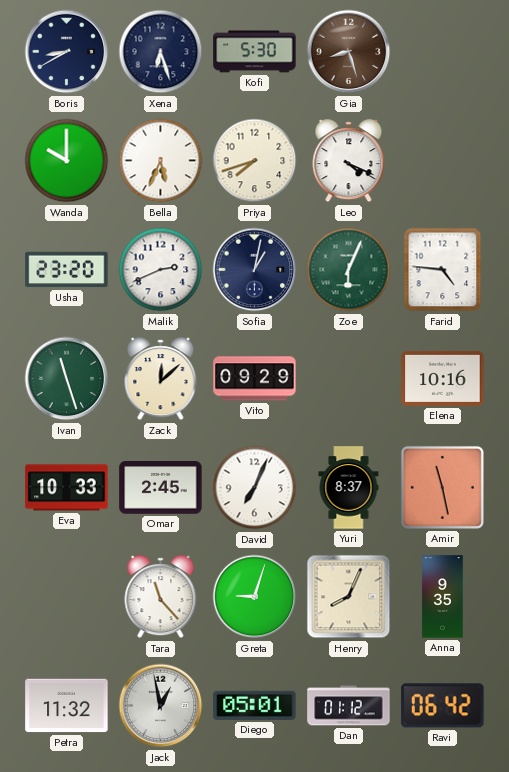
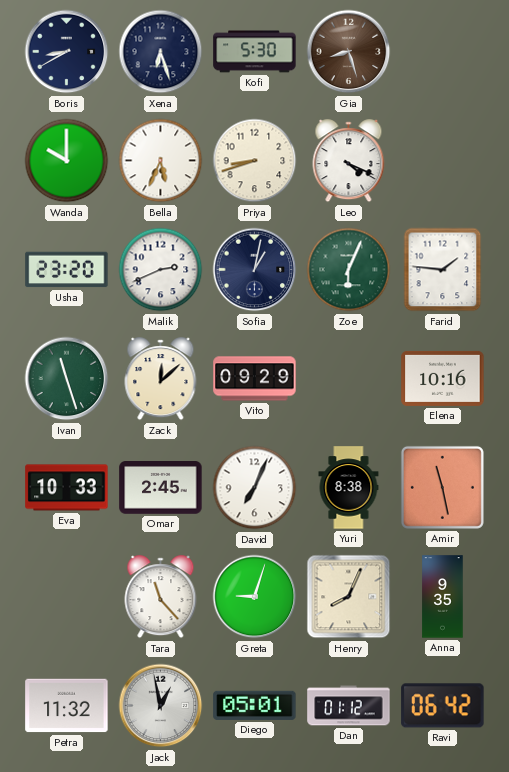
Priya: 7:42 -> 8:42 (255, 161)
Farid: 4:46 -> 1:46 (443, 270)
Yuri: 8:37 -> 8:38 (349, 488)
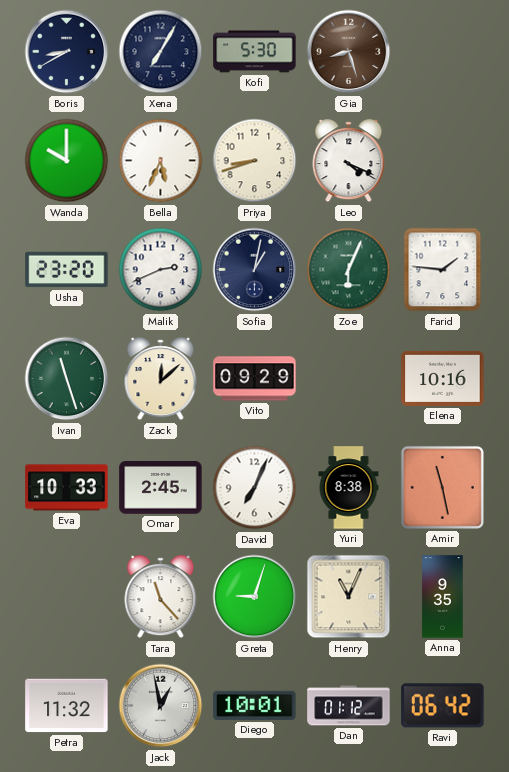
Xena: 6:27 -> 7:05 (161, 52)
Henry: 8:04 -> 11:04 (349, 597)
Diego: 05:01 -> 10:01 (255, 705)
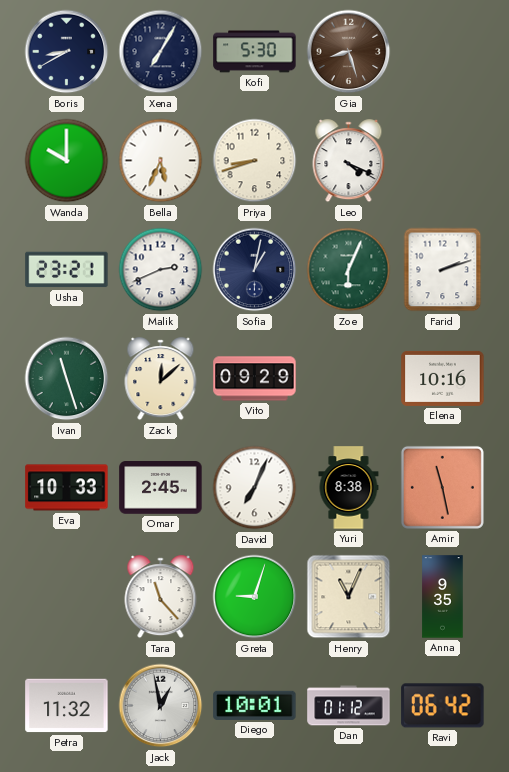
Usha: 23:20 -> 23:21 (67, 270)
Farid: 1:46 -> 2:12 (443, 270)
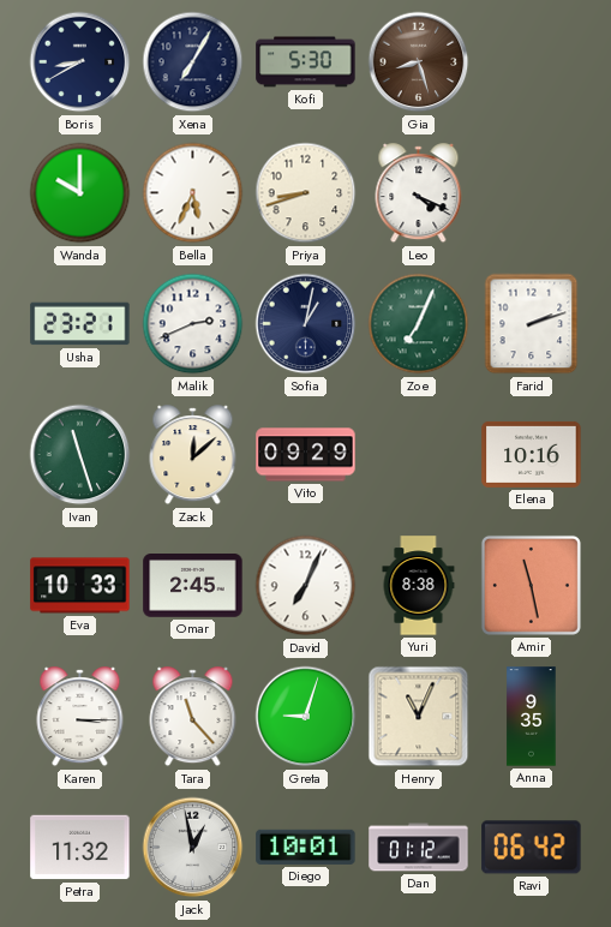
Zoe: 6:04 -> 7:04 (419, 324)
Karen: none -> 3:15 (80, 717)
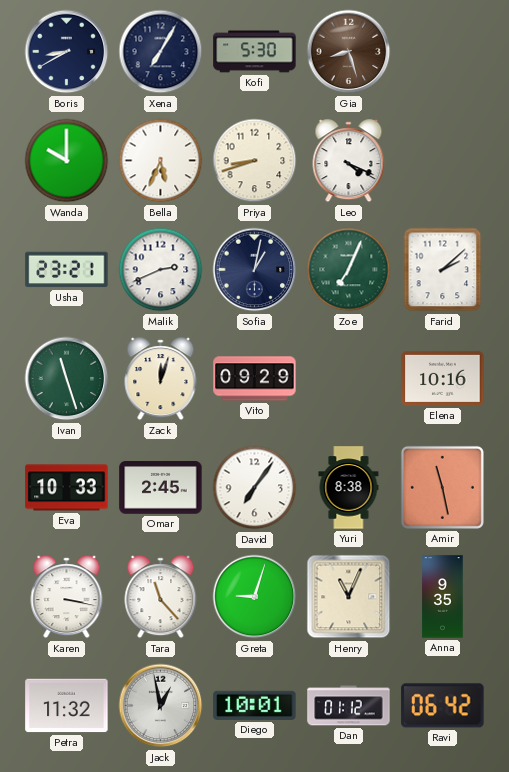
Farid: 2:12 -> 2:08 (443, 270)
Zack: 12:08 -> 12:03 (161, 379)
David: 7:04 -> 7:06 (255, 488)
Karen: 3:15 -> 3:17 (67, 597)
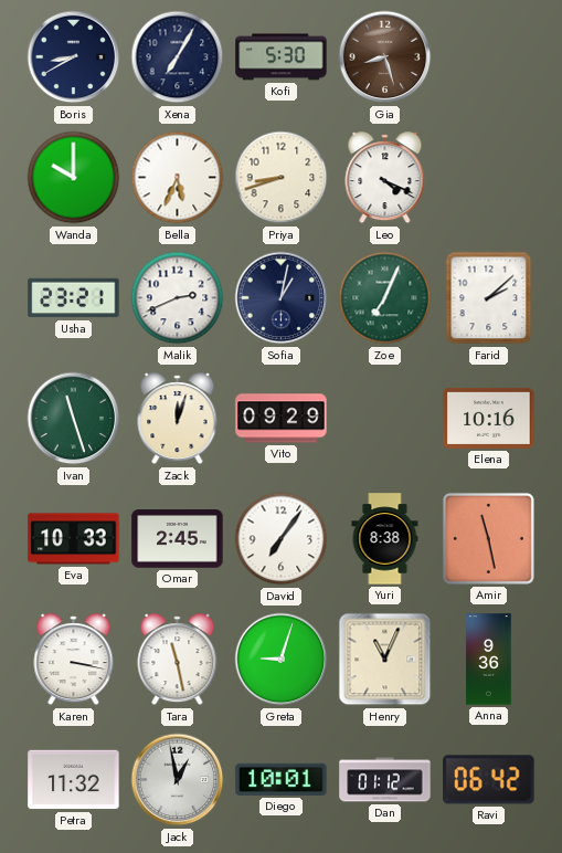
Tara: 11:23 -> 11:28 (178, 660)
Anna: 9:35 -> 9:36 (489, 660)
